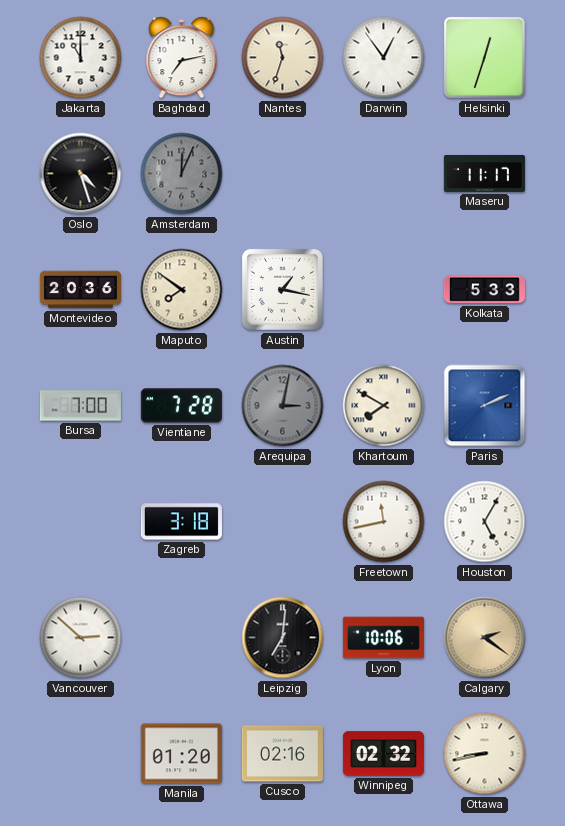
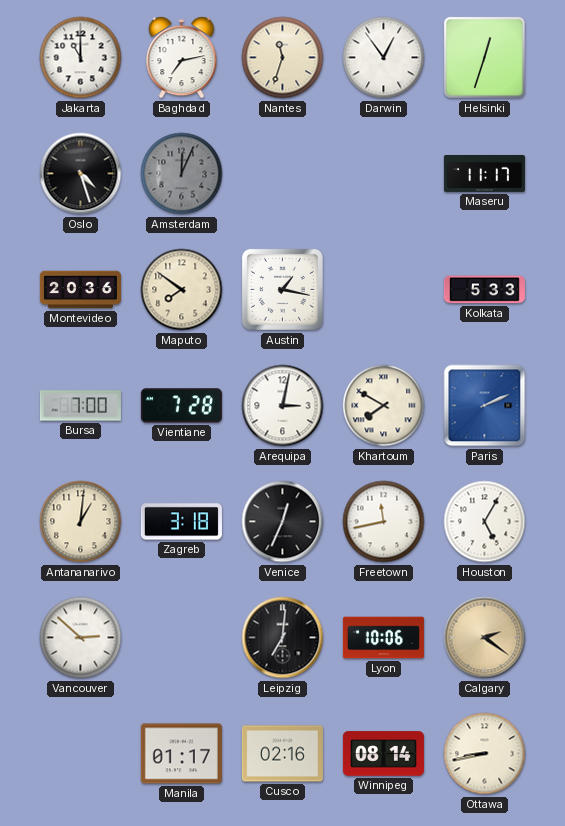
Arequipa dial: grey -> white (283, 406)
Antananarivo: none -> 1:01 (81, 522)
Venice: none -> 12:34 (283, 522)
Manila: 01:20 -> 01:17 (181, 754)
Winnipeg: 02:32 -> 08:14 (383, 754)
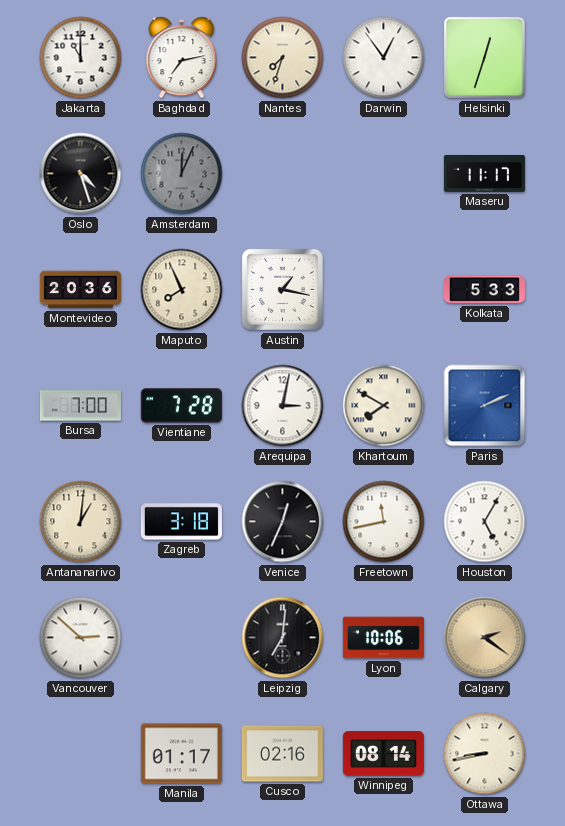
Nantes: 11:33 -> 7:33 (283, 58)
Maputo: 7:51 -> 7:56 (182, 290)
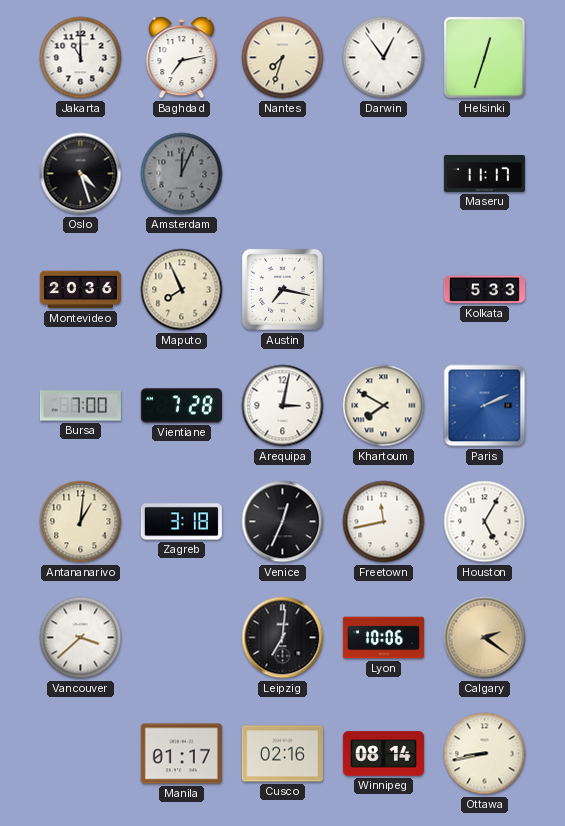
Austin: 1:17 -> 7:17 (282, 289)
Vancouver: 2:52 -> 3:38 (81, 638)
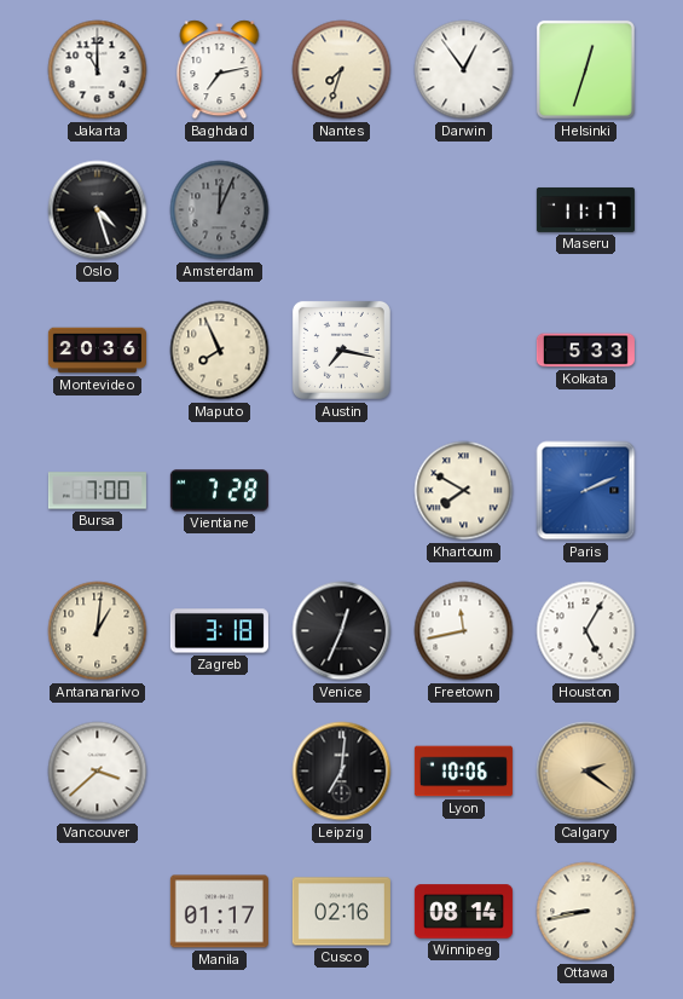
Arequipa: 3:02 -> none (283, 406)
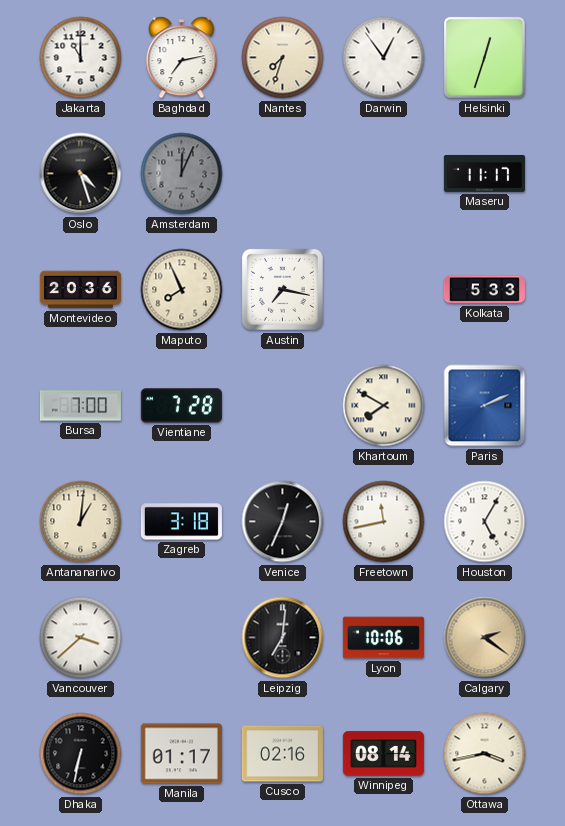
Dhaka: none -> 6:32 (81, 754)
Ottawa: 8:43 -> 3:43 (485, 754)
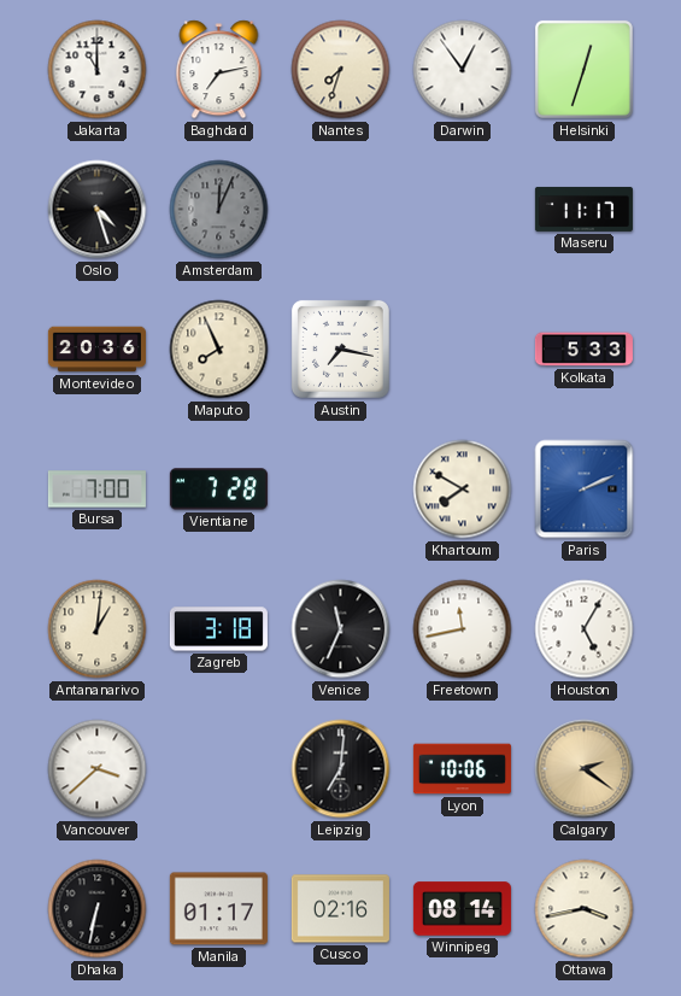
Venice: 12:34 -> 11:34 (341, 629)
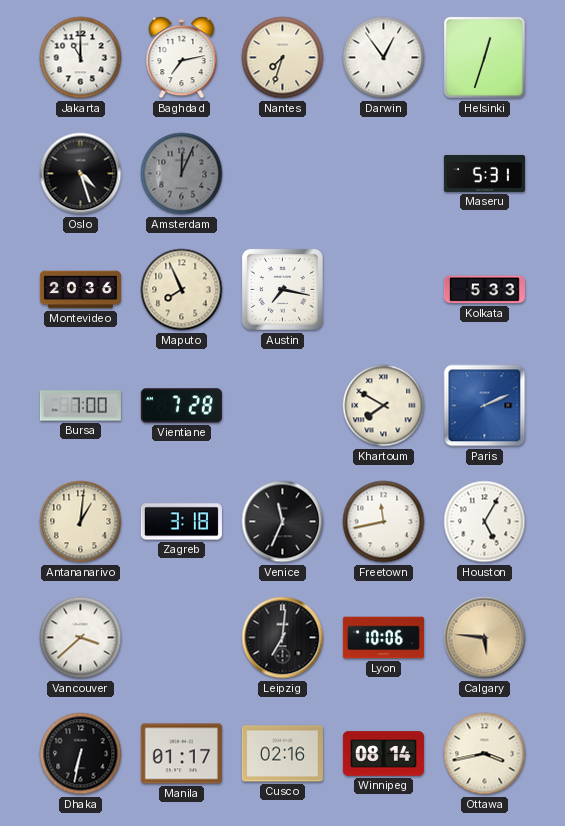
Maseru: 11:17 -> 5:31 (484, 173)
Calgary: 2:21 -> 5:46 (485, 638)
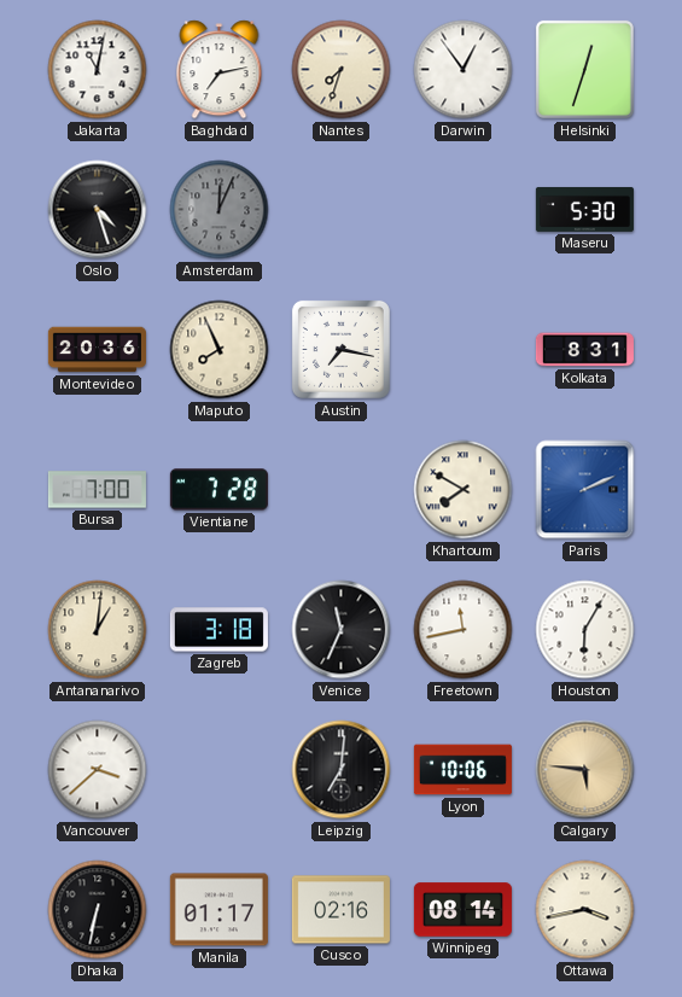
Jakarta: 11:00 -> 11:02 (98, 70)
Maseru: 5:31 -> 5:30 (584, 209)
Kolkata: 5:33 -> 8:31 (584, 350)
Houston: 5:05 -> 6:05 (585, 630)
